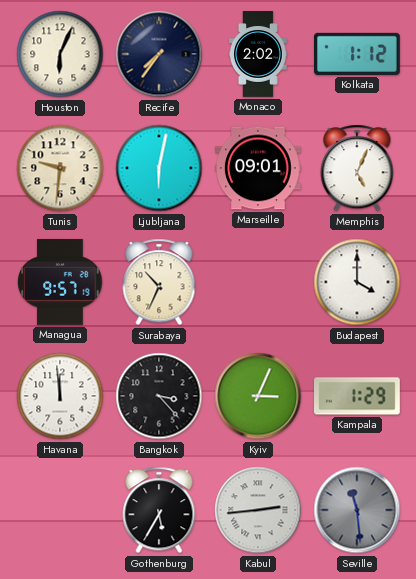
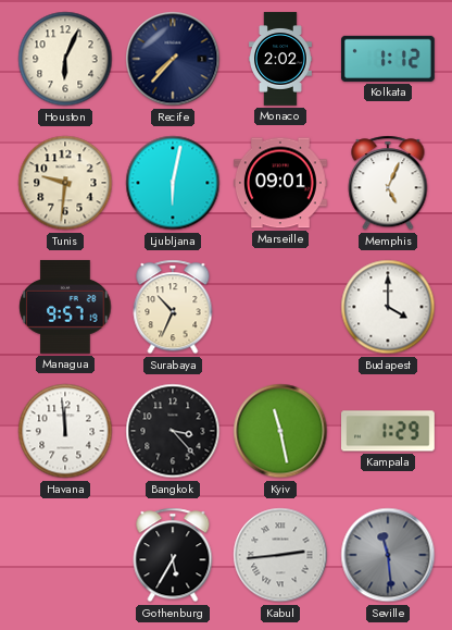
Recife: 7:36 -> 7:37 (173, 59)
Kyiv: 3:04 -> 11:28 (280, 431)
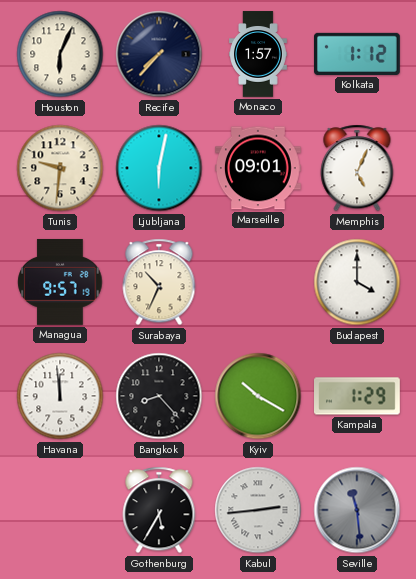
Monaco: 2:02 -> 1:57 (259, 54)
Bangkok: 3:23 -> 8:23 (159, 396)
Kyiv: 11:28 -> 10:20 (258, 396)
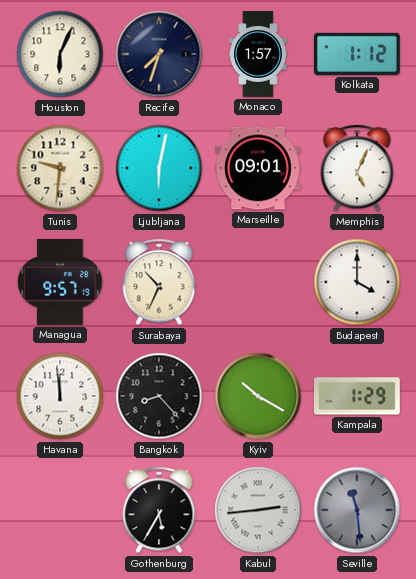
Recife: 7:37 -> 7:33 (159, 54)
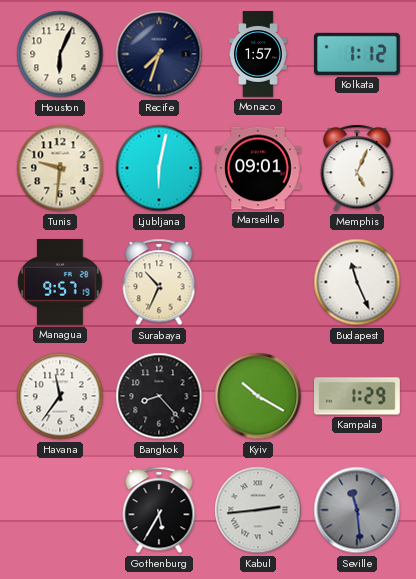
Budapest: 4:00 -> 11:26 (357, 282)
Havana: 11:59 -> 11:36 (60, 396)
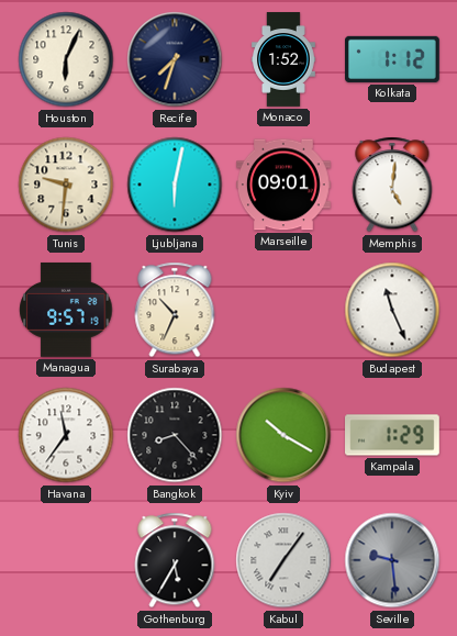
Monaco: 1:57 -> 1:52 (285, 59)
Memphis: 5:04 -> 5:01 (392, 185)
Kabul: 2:44 -> 7:06 (283, 560)
Seville: 11:29 -> 9:29 (392, 560)
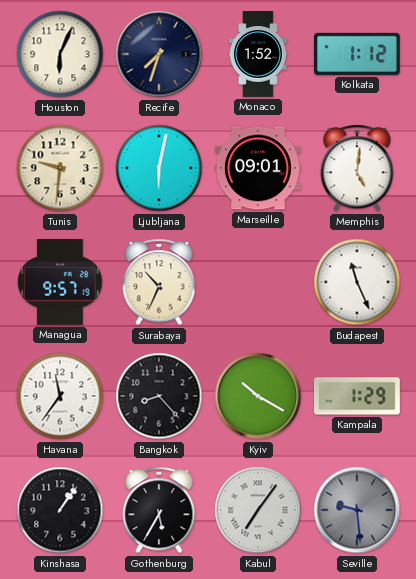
Kinshasa: none -> 1:06 (60, 510)
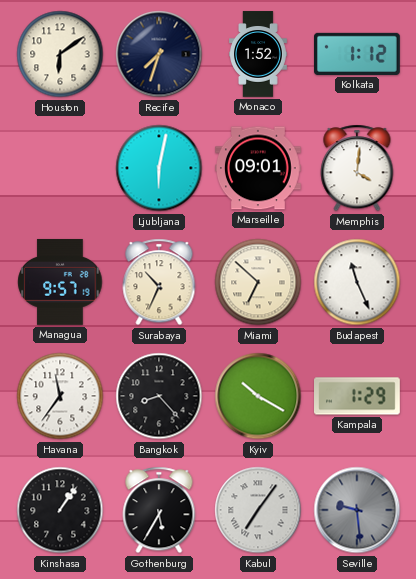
Houston: 6:04 -> 6:09 (60, 54)
Tunis: 9:31 -> none (60, 168)
Memphis: 5:01 -> 4:01 (357, 168)
Miami: none -> 6:52 (258, 282)
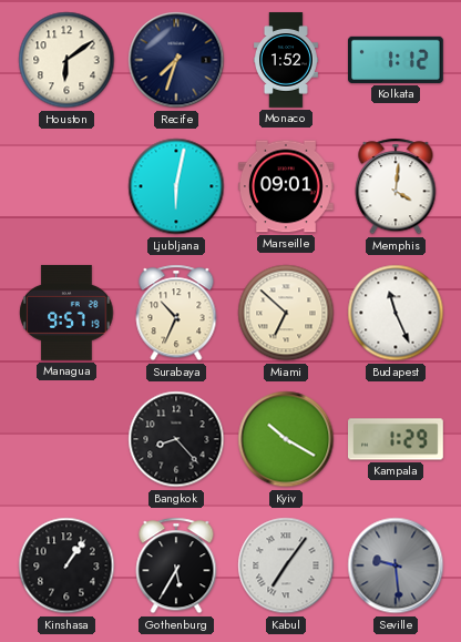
Havana: 11:36 -> none (60, 396)
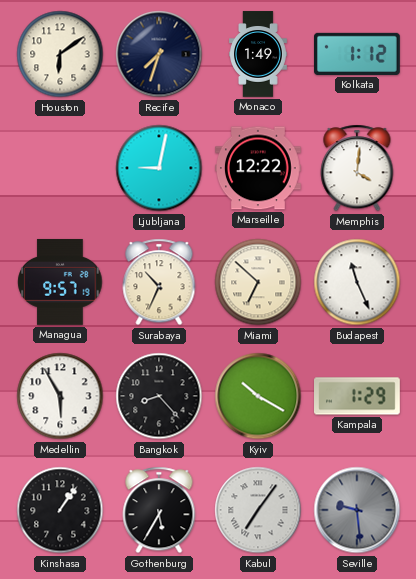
Monaco: 1:52 -> 1:49 (259, 54)
Ljubljana: 6:02 -> 9:02 (159, 168)
Marseille: 09:01 -> 12:22 (259, 168)
Medellin: none -> 5:55 (60, 396)
